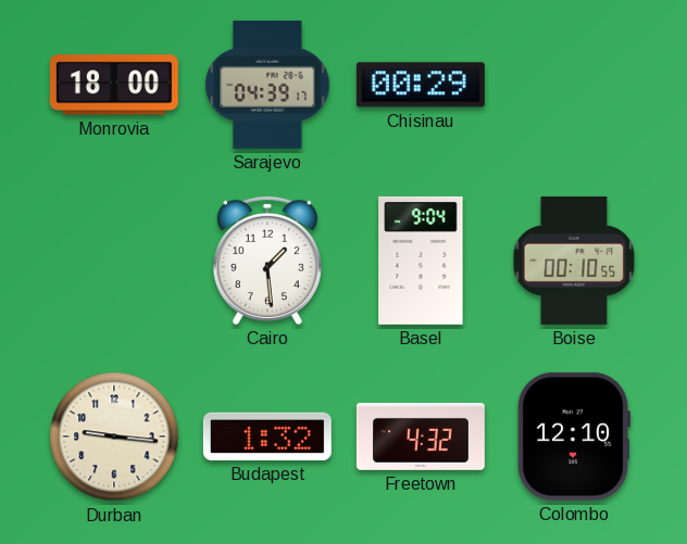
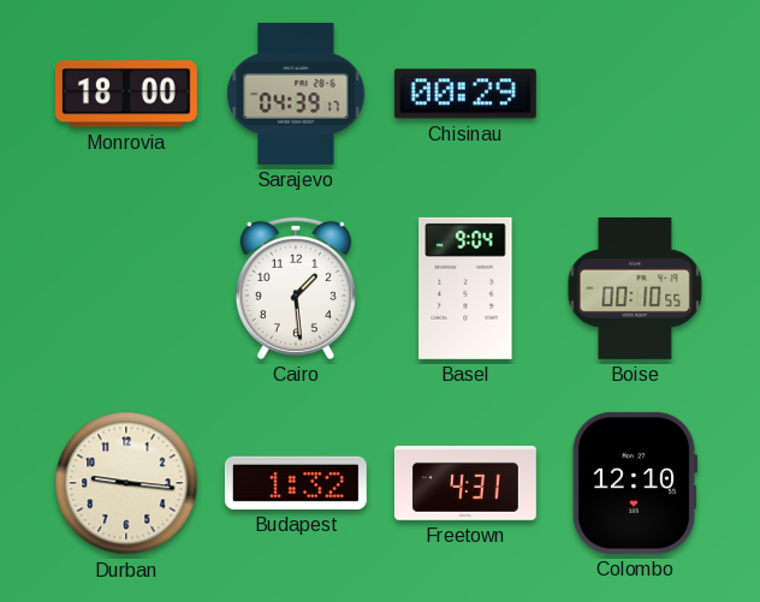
Freetown: 4:32 -> 4:31 (465, 483)
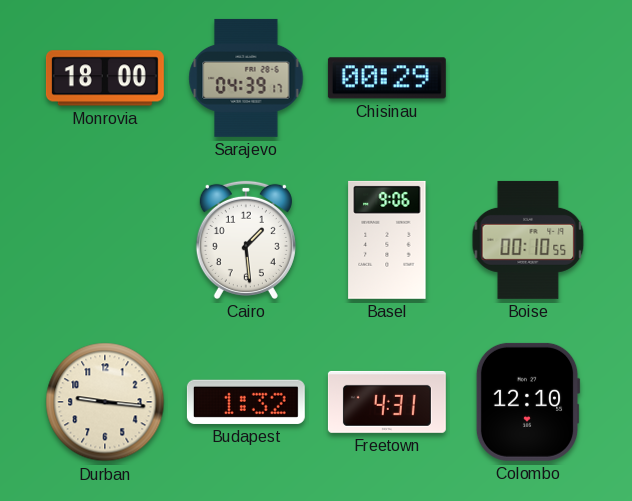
Basel: 9:04 -> 9:06 (387, 240)
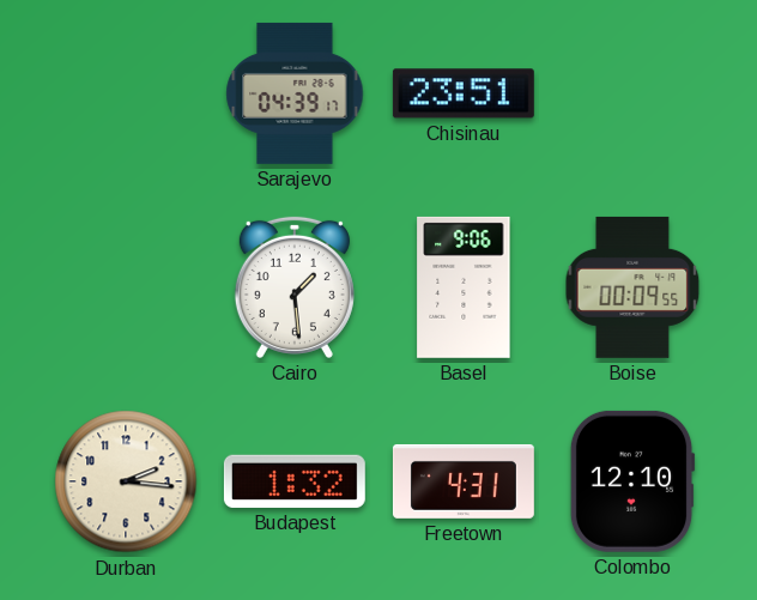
Monrovia: 18:00 -> none (105, 78)
Chisinau: 00:29 -> 23:51 (464, 93)
Boise: 00:10 -> 00:09 (632, 287)
Durban: 9:16 -> 2:16 (126, 481)
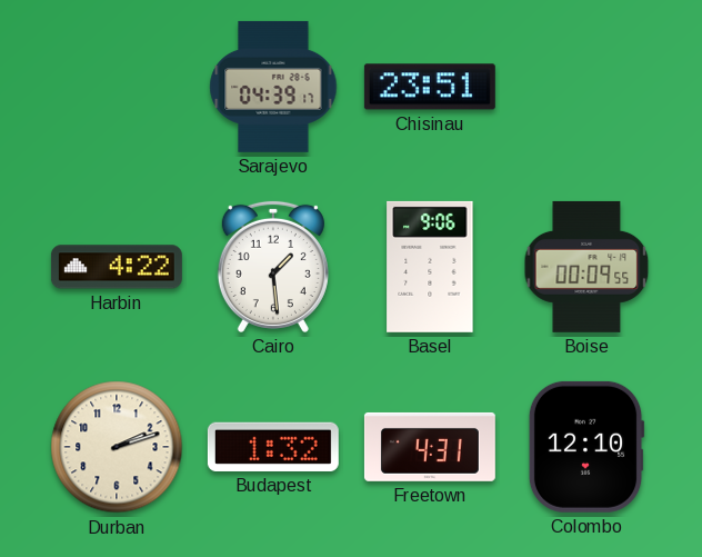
Harbin: none -> 4:22 (117, 267)
Durban: 2:16 -> 2:12 (117, 447)
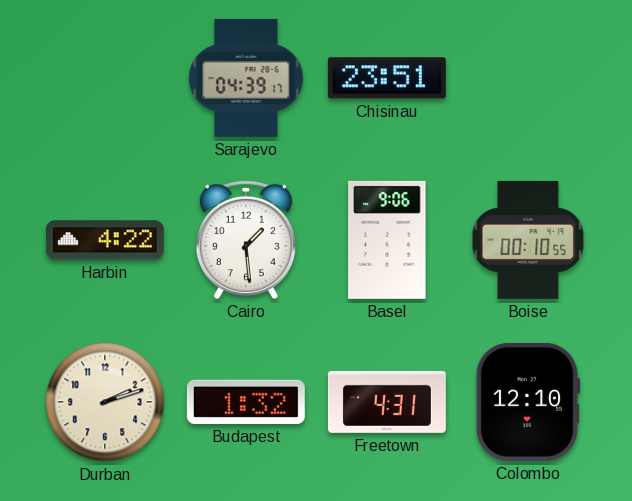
Boise: 00:09 -> 00:10 (528, 240)
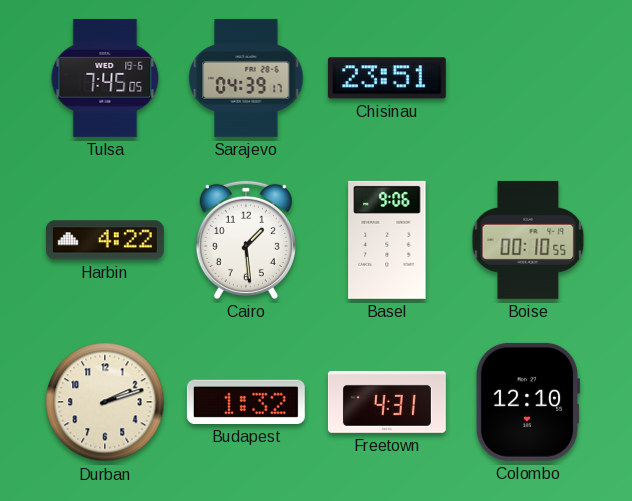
Tulsa: none -> 7:45 (105, 78)
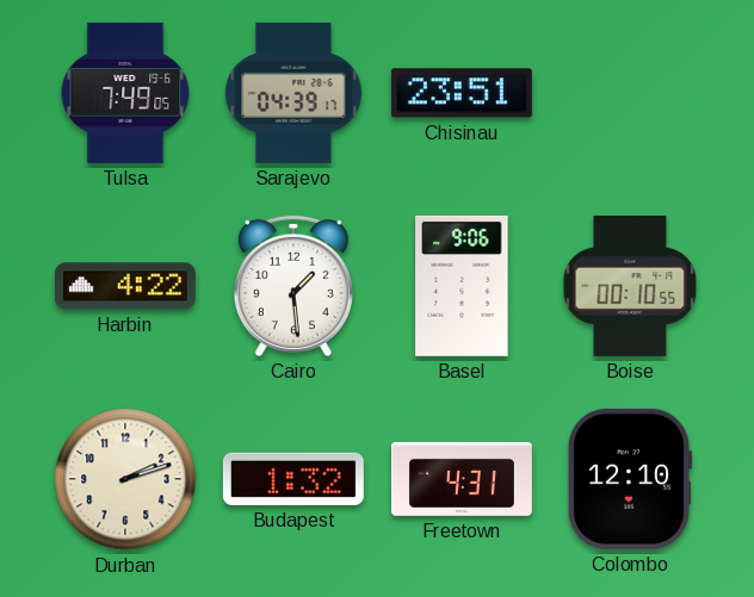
Tulsa: 7:45 -> 7:49 (125, 93)
